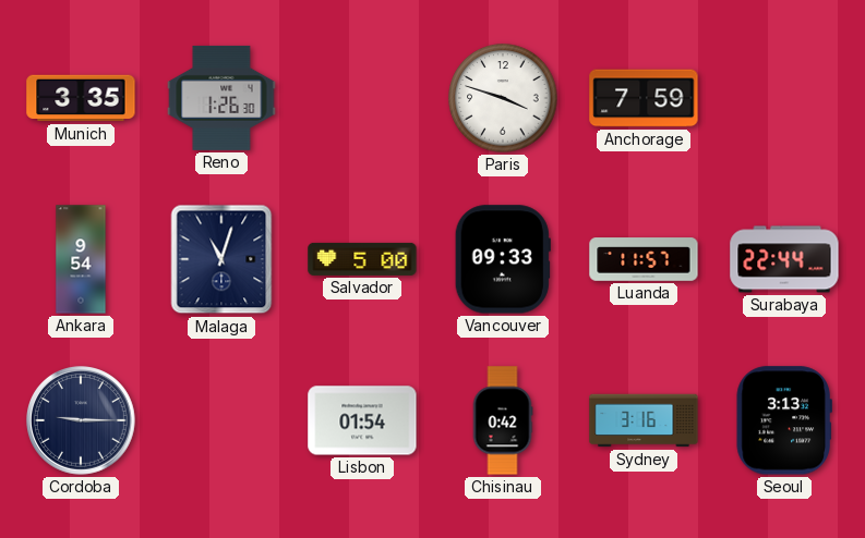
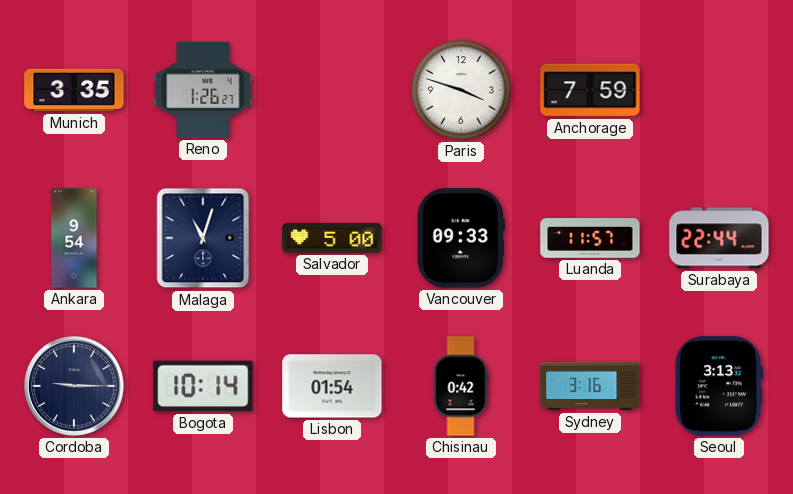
Reno: 1:26:30 -> 1:26:27 (203, 90)
Bogota: none -> 10:14 (203, 386)
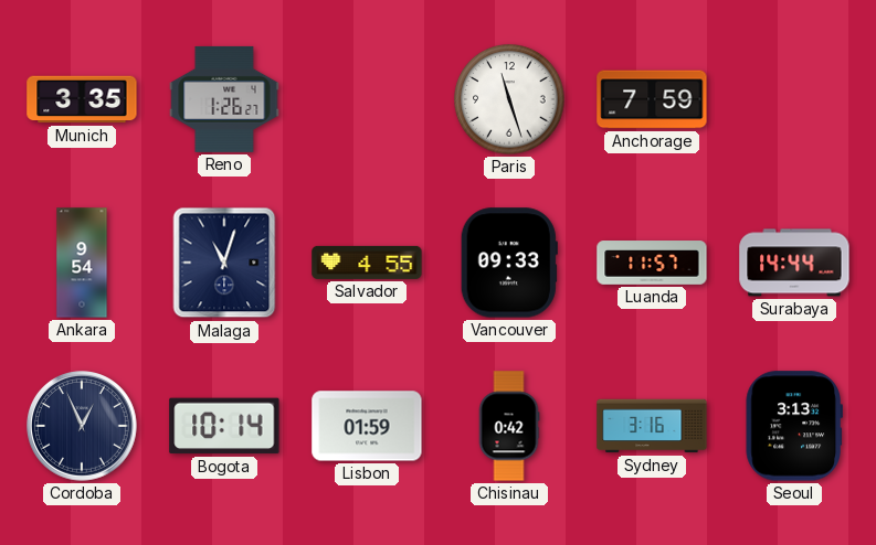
Paris: 3:48 -> 11:27 (509, 99)
Salvador: 5:00 -> 4:55 (367, 263)
Surabaya: 22:44 -> 14:44 (794, 263)
Cordoba: 9:15 -> 12:56 (83, 427)
Lisbon: 01:54 -> 01:59 (367, 426)
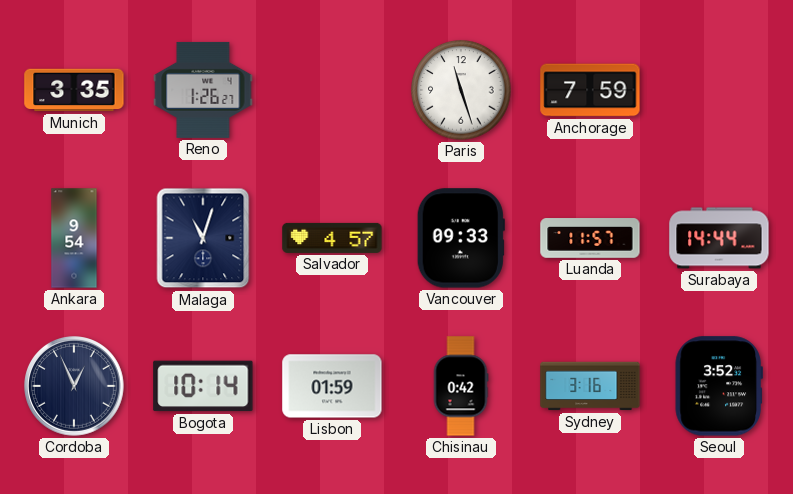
Salvador: 4:55 -> 4:57 (332, 238)
Seoul: 3:13 -> 3:52 (719, 386)
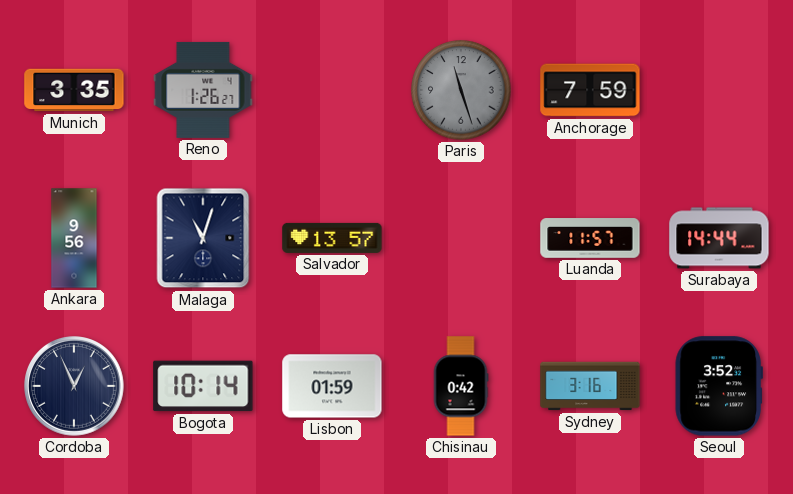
Paris dial: white -> grey (461, 90)
Ankara: 9:54 -> 9:56 (74, 238)
Salvador: 4:57 -> 13:57 (332, 238)
Vancouver: 09:33 -> none (461, 238)
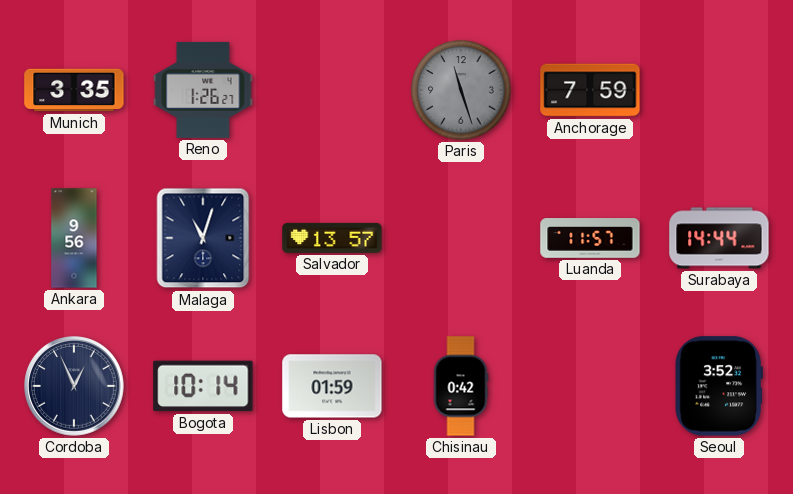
Sydney: 3:16 -> none (590, 386)
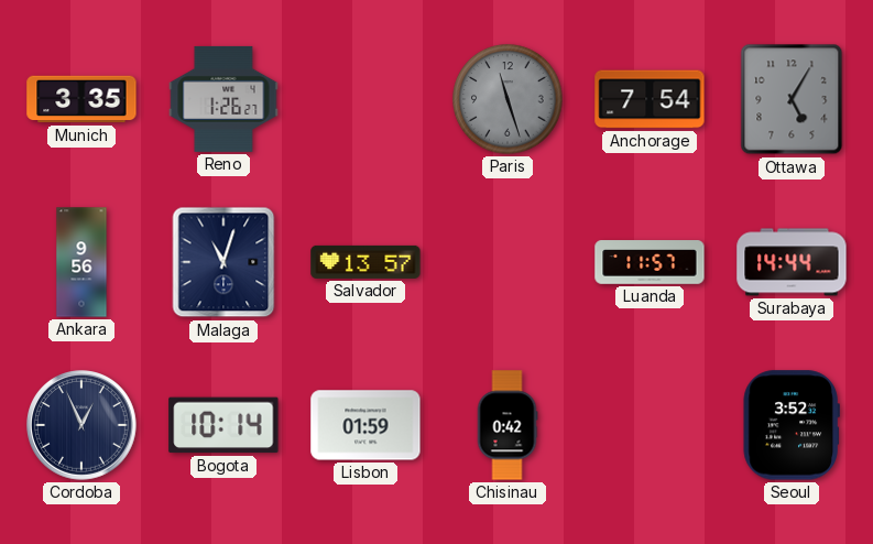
Anchorage: 7:59 -> 7:54 (650, 99)
Ottawa: none -> 5:05 (792, 99)
